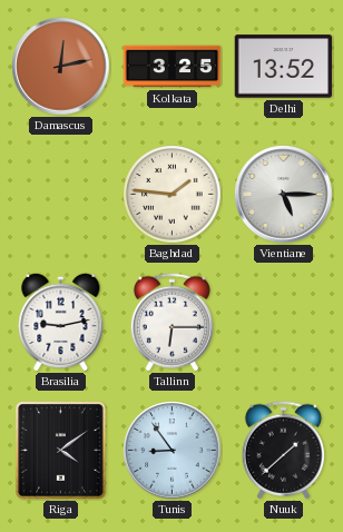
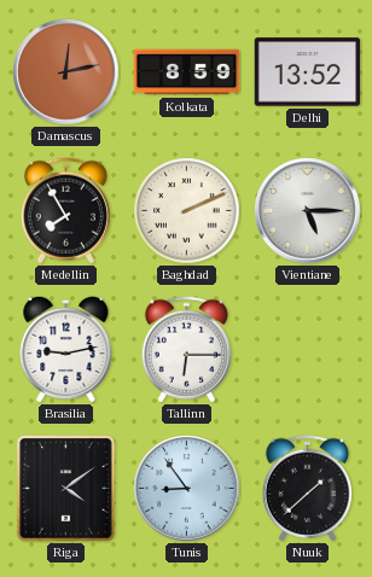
Kolkata: 3:25 -> 8:59 (187, 72)
Medellin: none -> 7:55 (65, 211)
Baghdad: 1:46 -> 2:11 (187, 211)
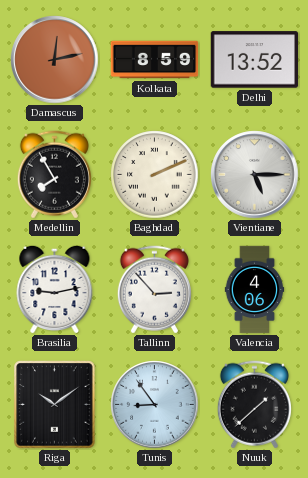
Tallinn: 6:15 -> 2:53 (154, 290)
Valencia: none -> 4:06 (255, 290)
Riga: 4:09 -> 10:09 (55, 405)
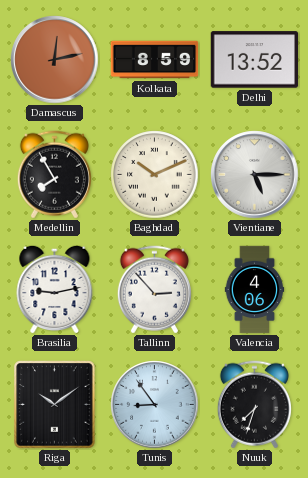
Baghdad: 2:11 -> 10:11 (155, 175)
Nuuk: 1:38 -> 7:33 (254, 405)
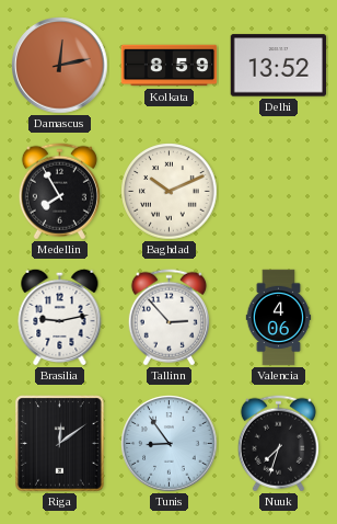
Vientiane: 5:15 -> none (255, 175)
Riga: 10:09 -> 12:09 (60, 444)
